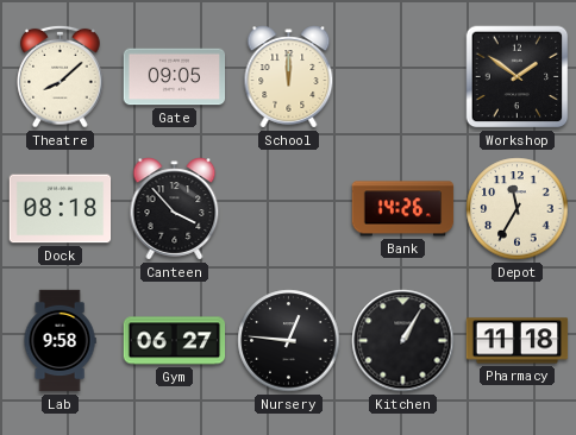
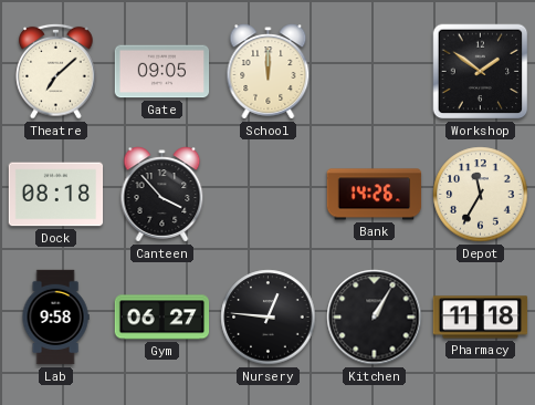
Theatre: 8:08 -> 7:08 (56, 71)
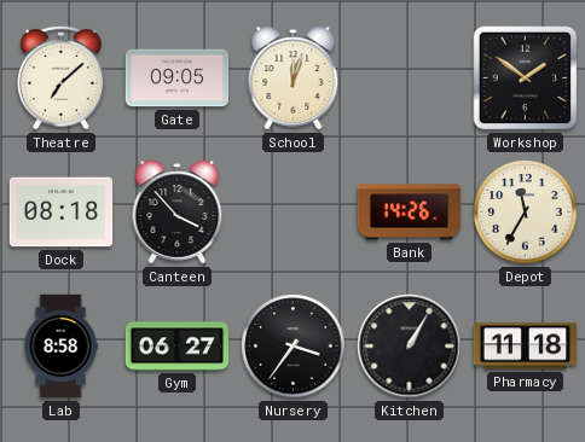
School: 12:00 -> 12:03 (294, 78)
Lab: 9:58 -> 8:58 (60, 347)
Nursery: 12:46 -> 3:36 (294, 347)
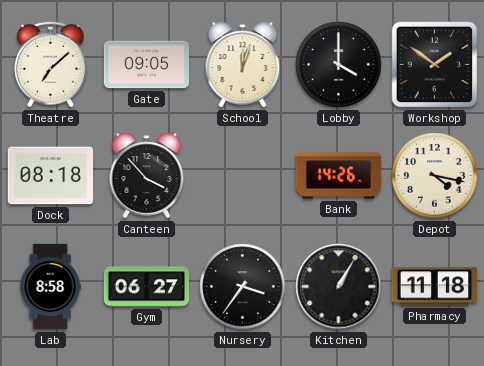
Lobby: none -> 4:00 (339, 65)
Depot: 11:35 -> 4:17 (435, 176)
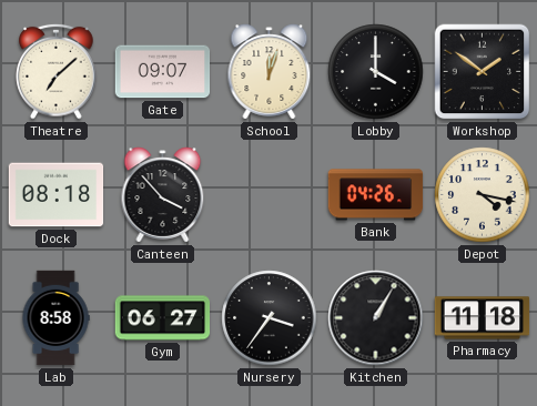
Gate: 09:05 -> 09:07 (163, 72)
Bank: 14:26 -> 04:26 (376, 195)
